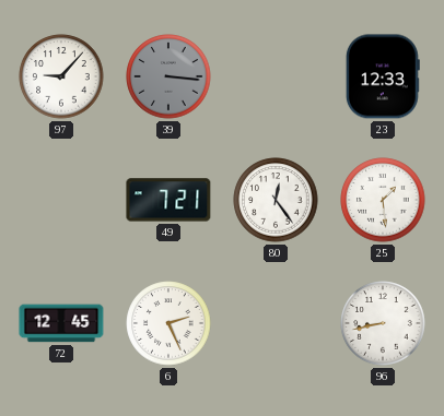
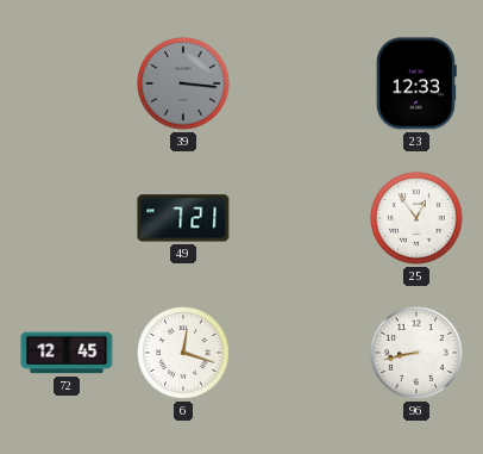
97: 9:07 -> none (61, 76)
80: 12:24 -> none (276, 200)
25: 1:29 -> 12:54 (416, 218)
6: 2:26 -> 12:18 (183, 353)
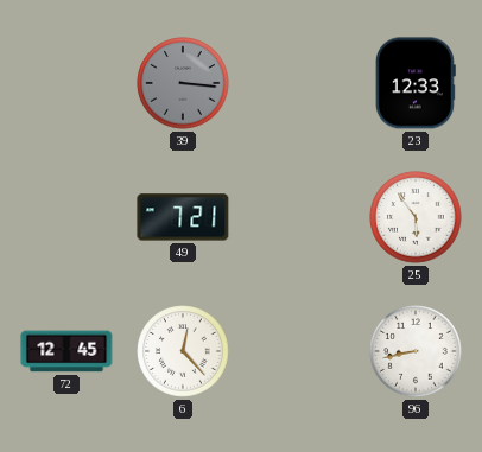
25: 12:54 -> 5:54 (416, 217)
6: 12:18 -> 12:23 (183, 351)
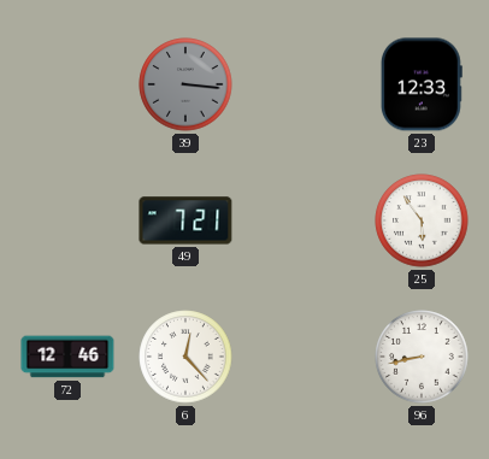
72: 12:45 -> 12:46 (67, 357)
